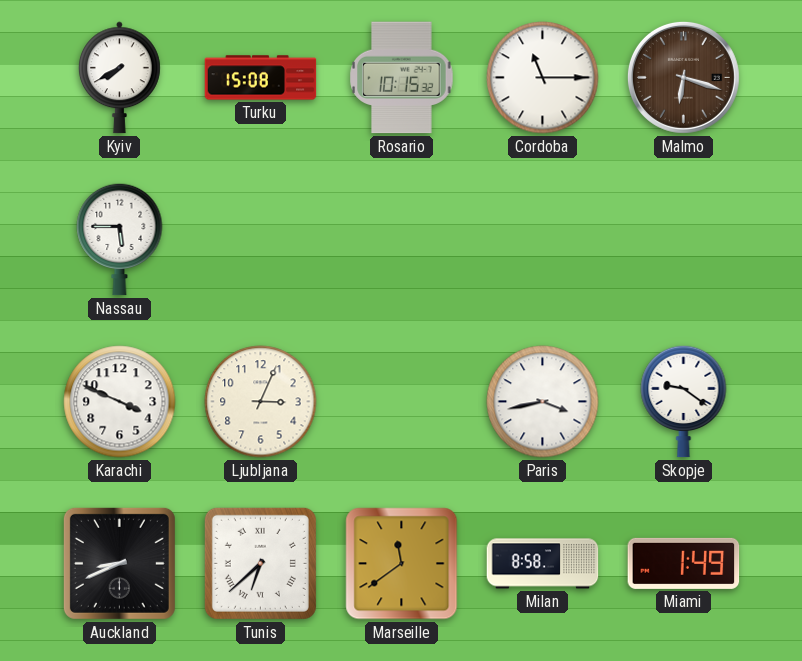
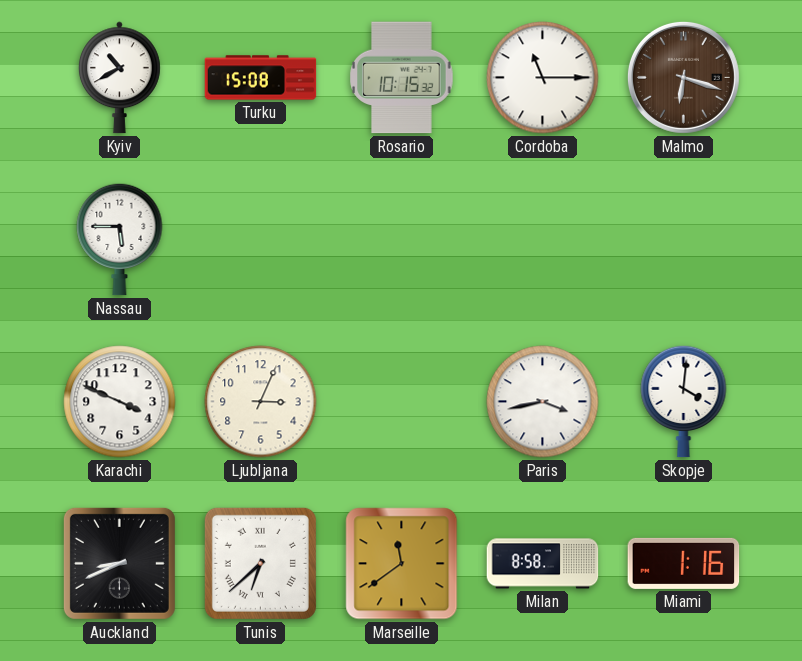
Kyiv: 7:40 -> 10:40 (120, 78)
Skopje: 9:21 -> 4:01 (684, 401)
Miami: 1:49 -> 1:16 (684, 563)
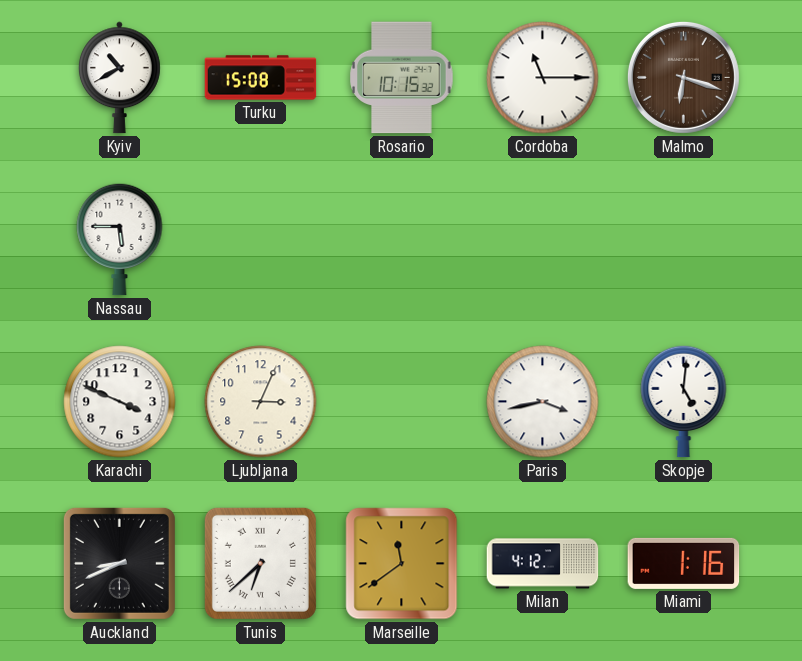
Skopje: 4:01 -> 5:01 (684, 401)
Milan: 8:58 -> 4:12 (543, 564)
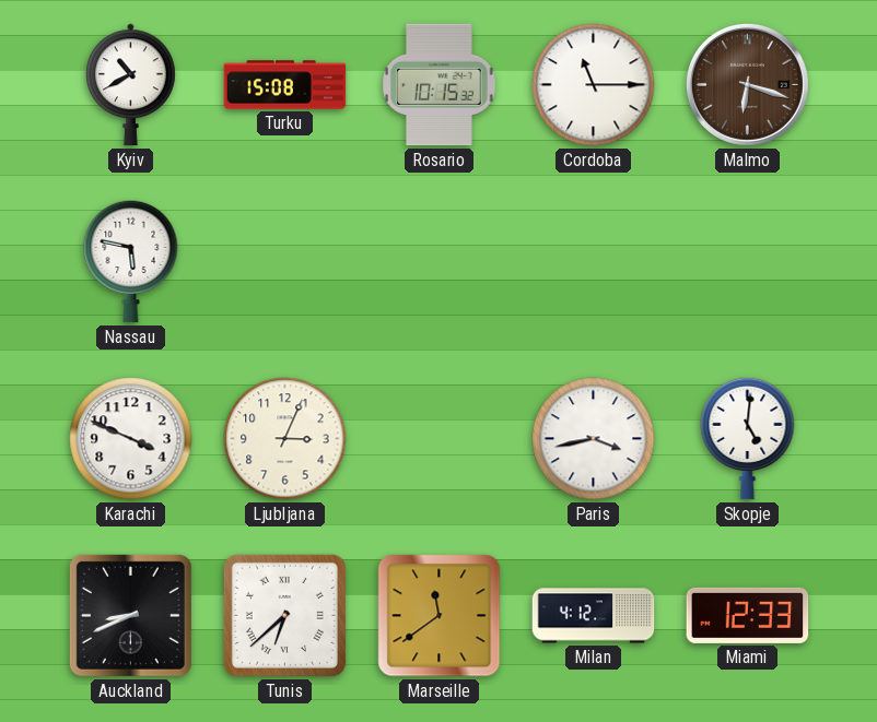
Nassau: 5:45 -> 5:47 (131, 261)
Miami: 1:16 -> 12:33 (748, 615)
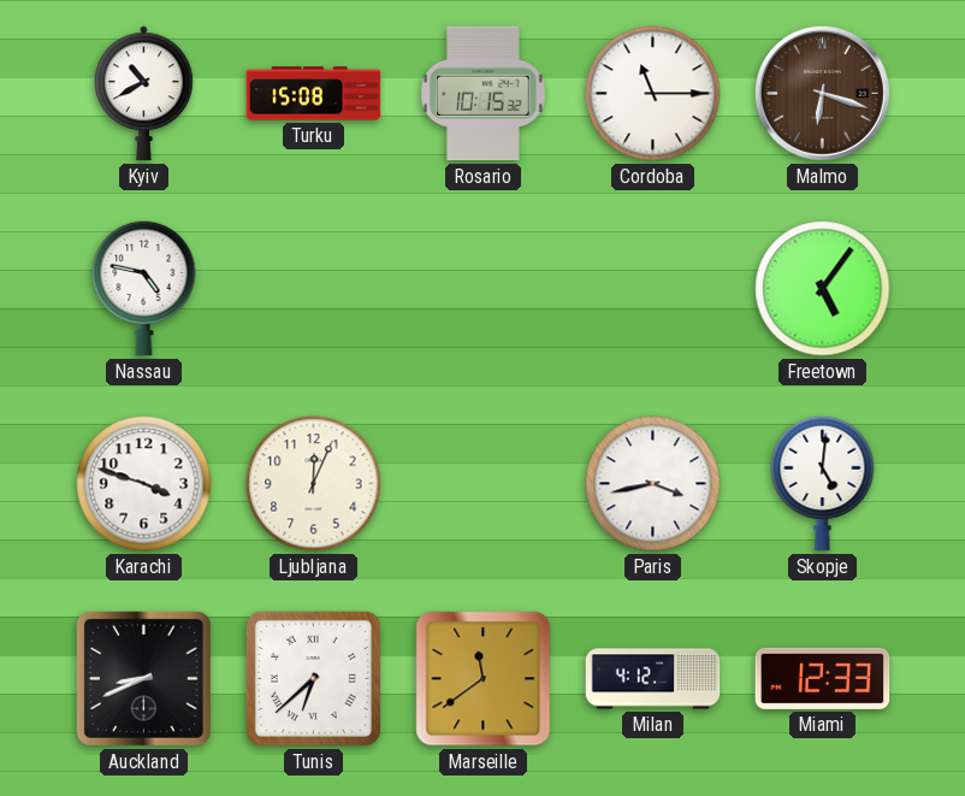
Nassau: 5:47 -> 4:47 (144, 288)
Freetown: none -> 5:06 (823, 289)
Karachi: 3:49 -> 3:48 (144, 484)
Ljubljana: 3:04 -> 12:04 (314, 484)
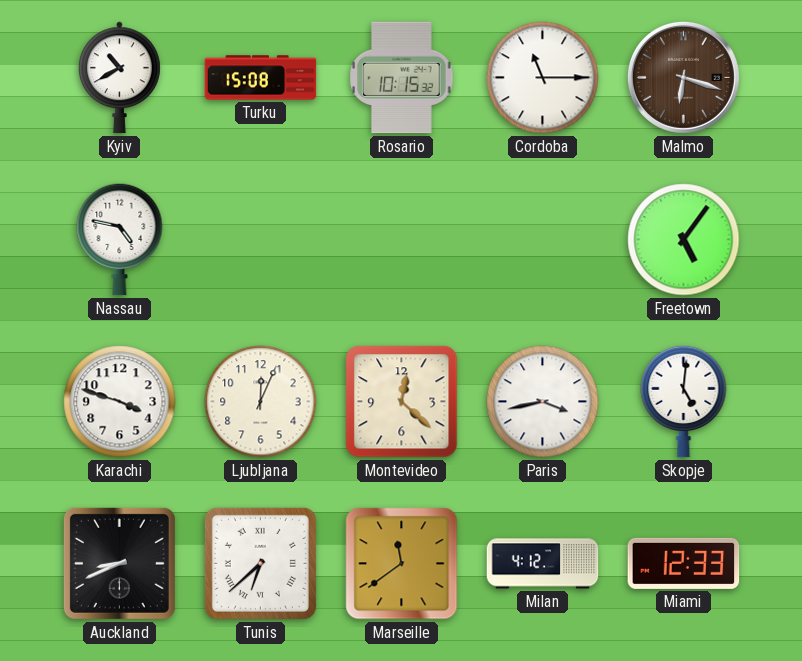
Montevideo: none -> 12:22 (402, 402)
